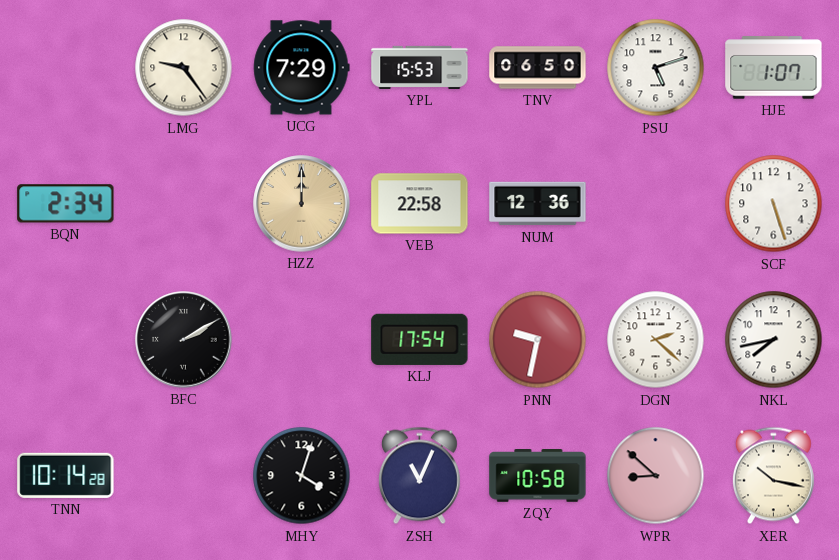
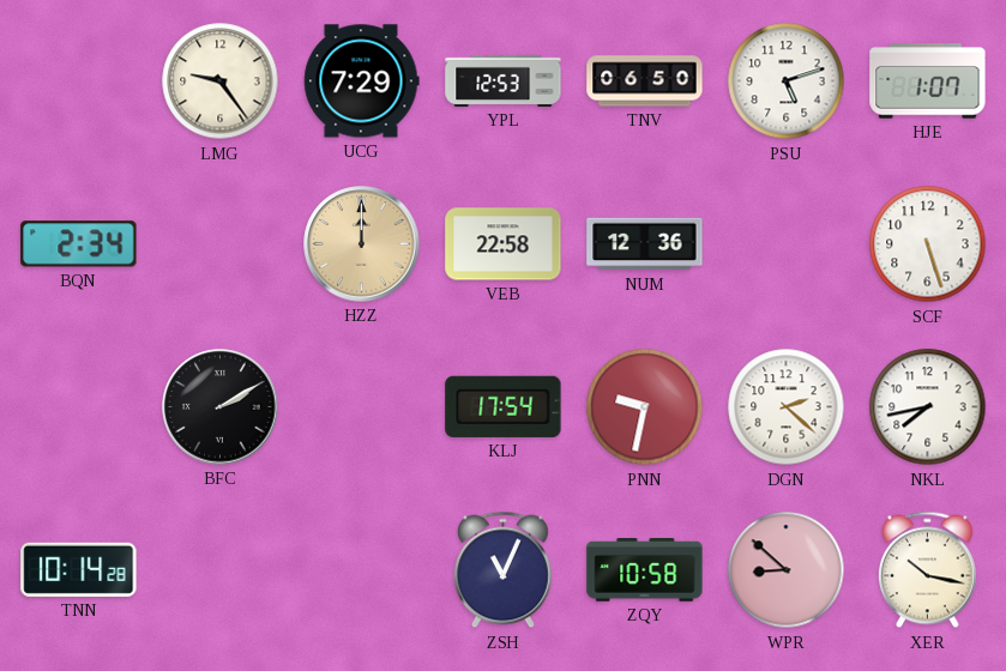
YPL: 15:53 -> 12:53 (504, 80)
MHY: 4:03 -> none (302, 476)
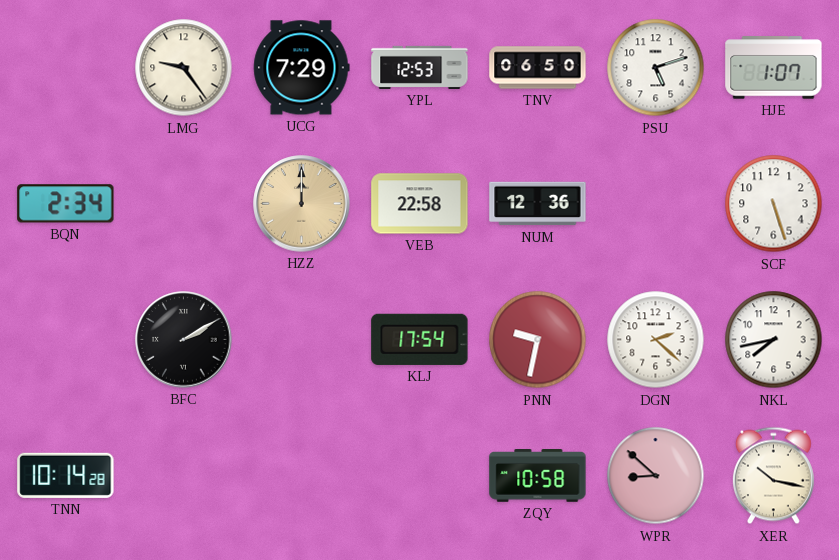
ZSH: 11:04 -> none (502, 570)
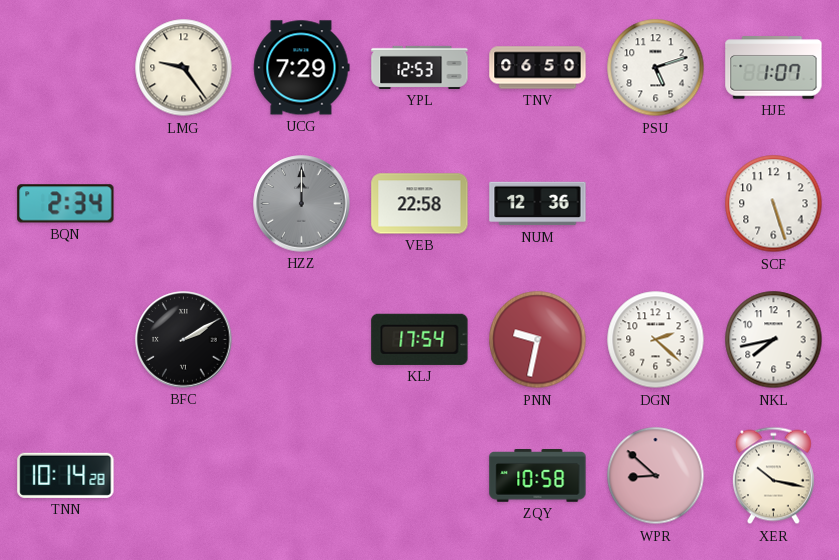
HZZ dial: champagne -> grey (302, 204)
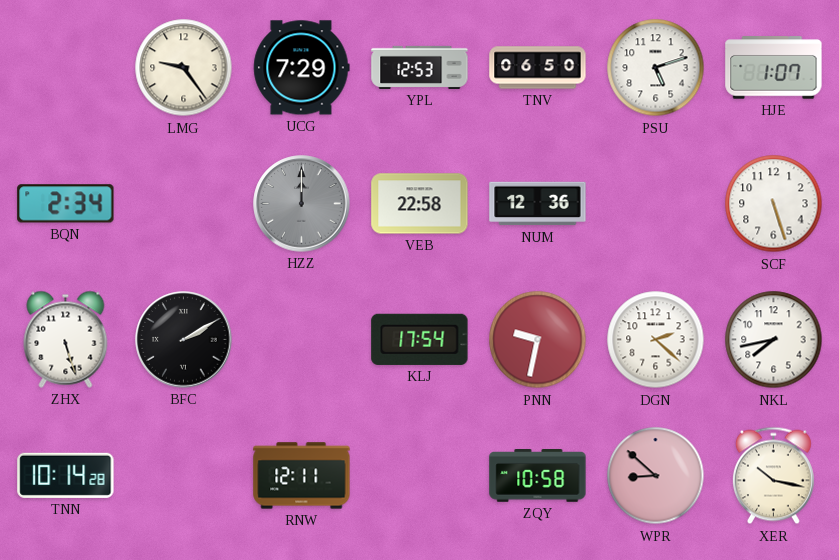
ZHX: none -> 5:27 (66, 339)
RNW: none -> 12:11 (302, 476)
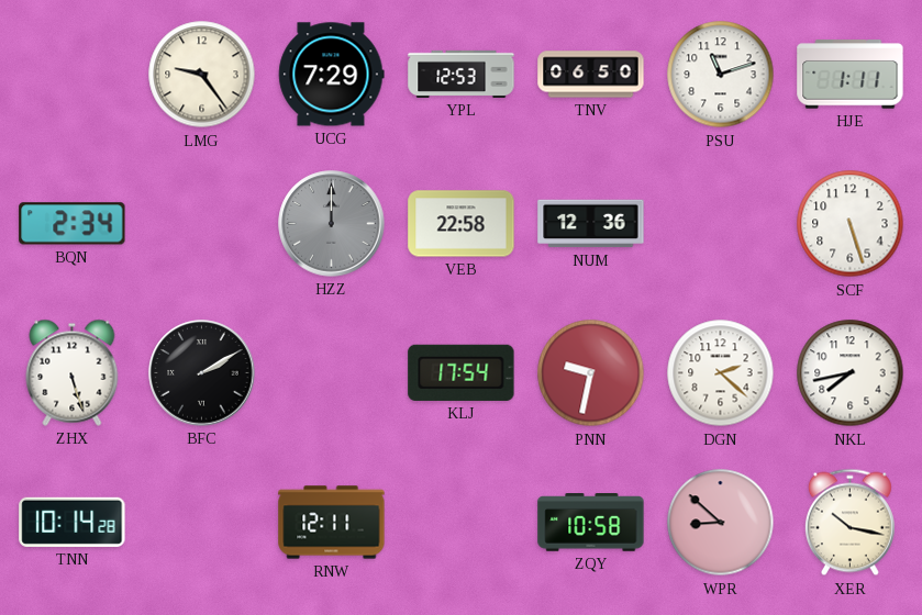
PSU: 5:12 -> 11:12 (721, 75)
HJE: 1:07 -> 1:11 (851, 75)
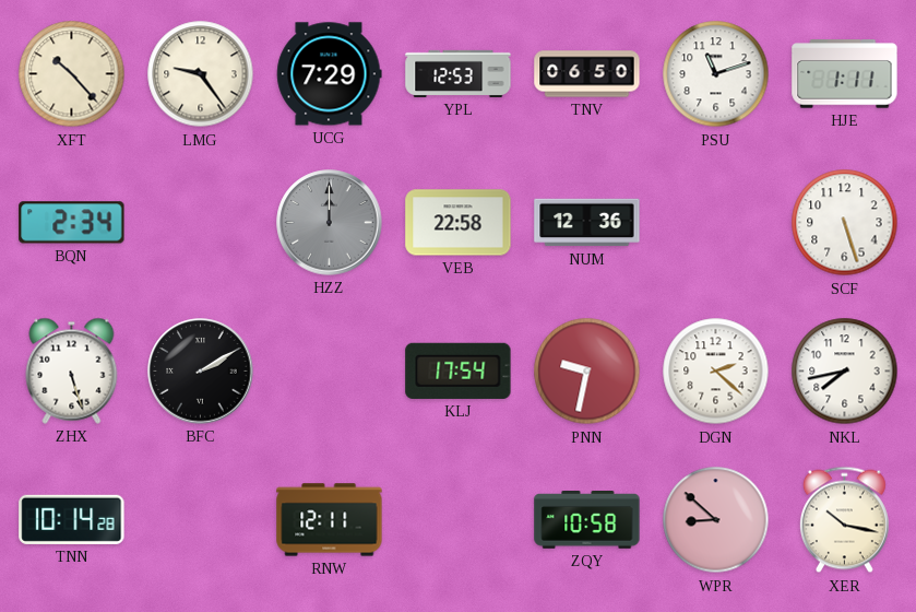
XFT: none -> 10:23 (72, 74)
